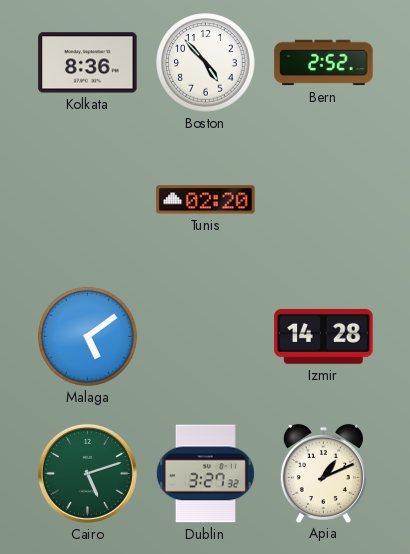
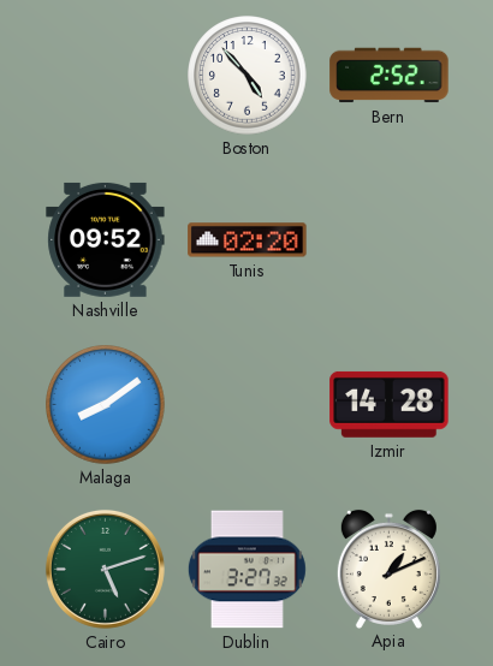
Kolkata: 8:36 -> none (88, 63)
Nashville: none -> 09:52 (106, 239)
Malaga: 5:09 -> 8:09 (106, 405)
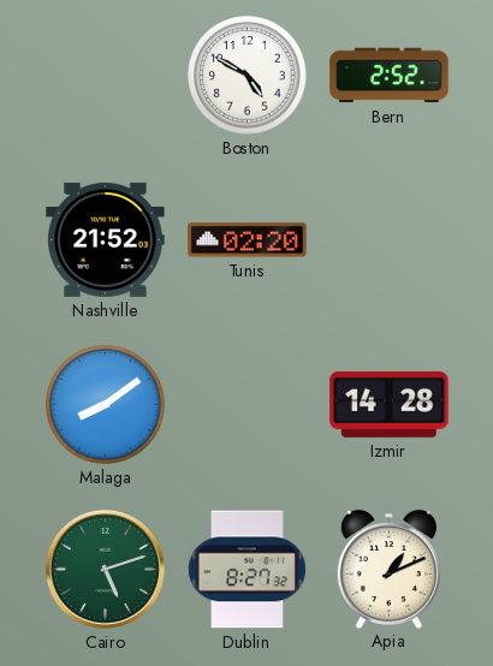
Boston: 4:53 -> 4:50 (248, 76)
Nashville: 09:52 -> 21:52 (106, 239)
Dublin: 3:27 -> 8:27 (246, 570)
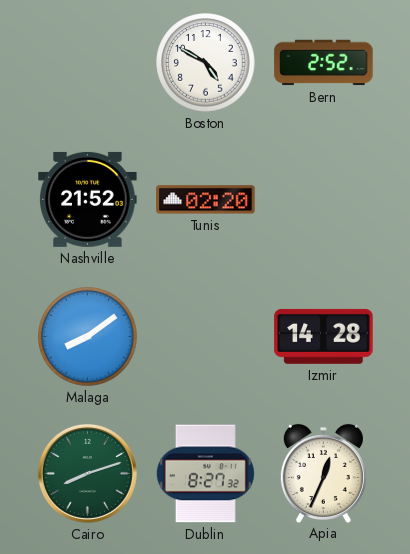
Cairo: 5:12 -> 8:12 (87, 473)
Apia: 1:11 -> 12:34 (323, 473)
